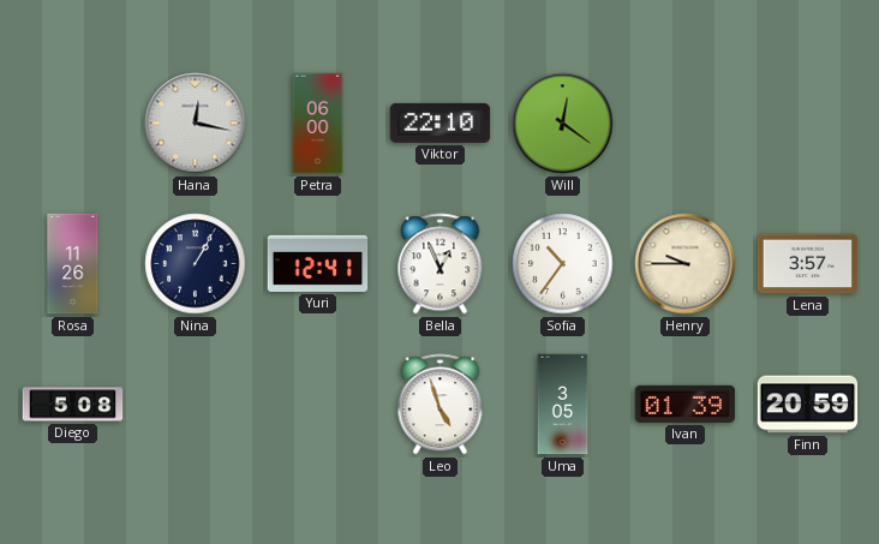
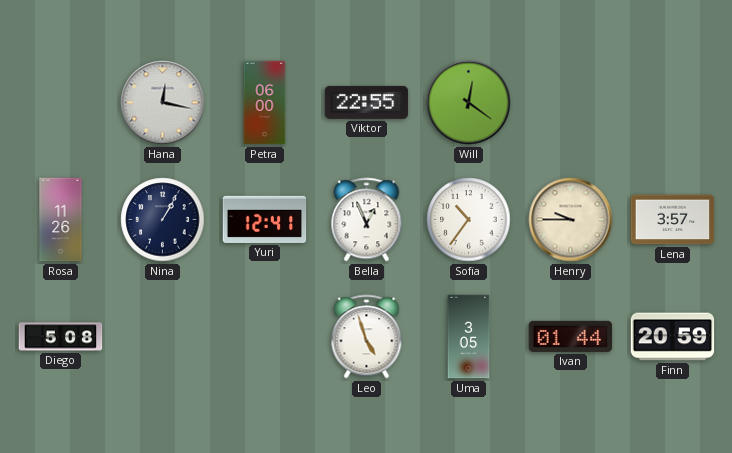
Viktor: 22:10 -> 22:55 (367, 102)
Ivan: 01:39 -> 01:44 (571, 336)
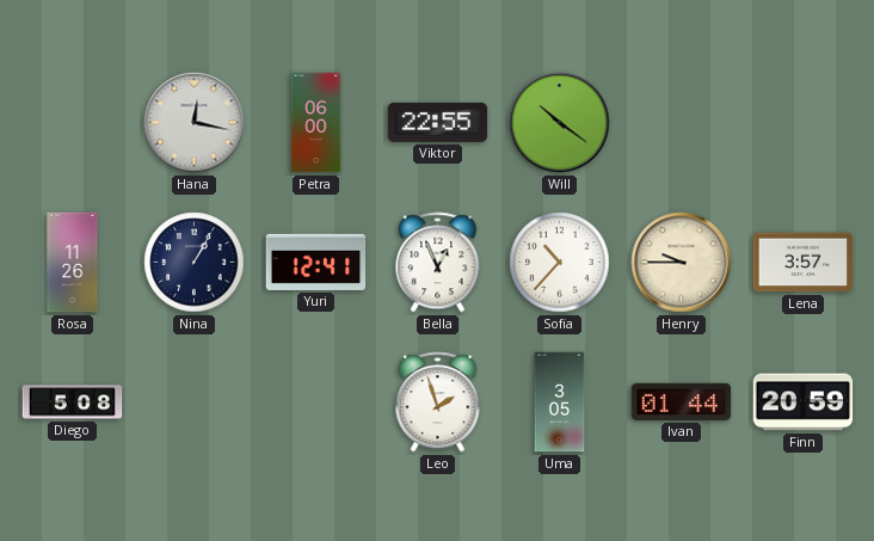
Will: 12:21 -> 10:21 (560, 123)
Sofia: 10:36 -> 10:37 (560, 263)
Leo: 4:57 -> 1:57 (438, 402)
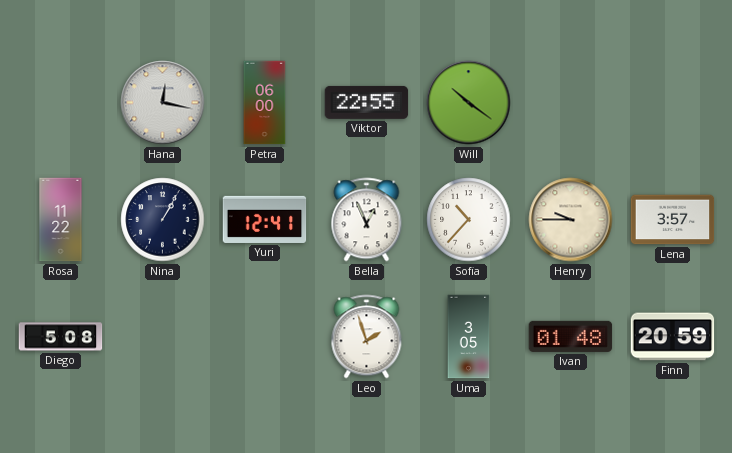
Rosa: 11:26 -> 11:22 (61, 220)
Ivan: 01:44 -> 01:48 (571, 336)
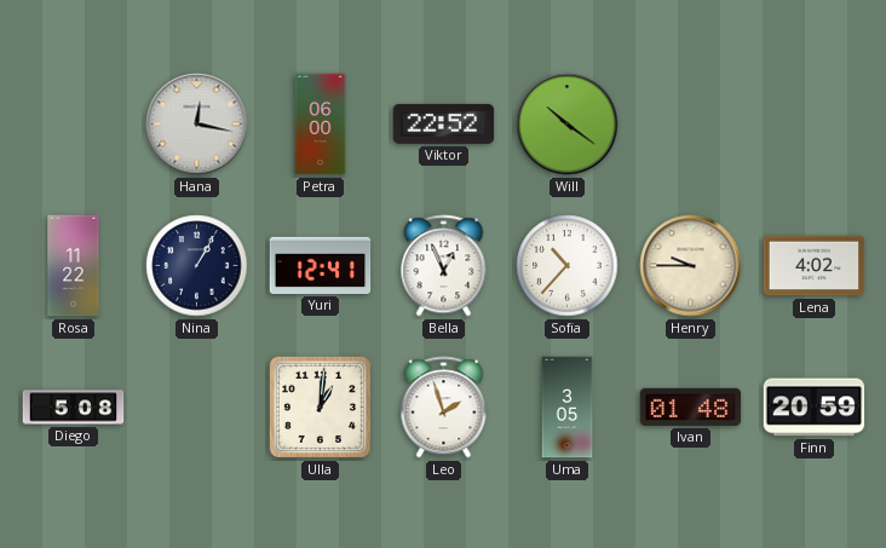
Viktor: 22:55 -> 22:52 (444, 123)
Lena: 3:57 -> 4:02 (815, 266)
Ulla: none -> 1:01 (320, 406)
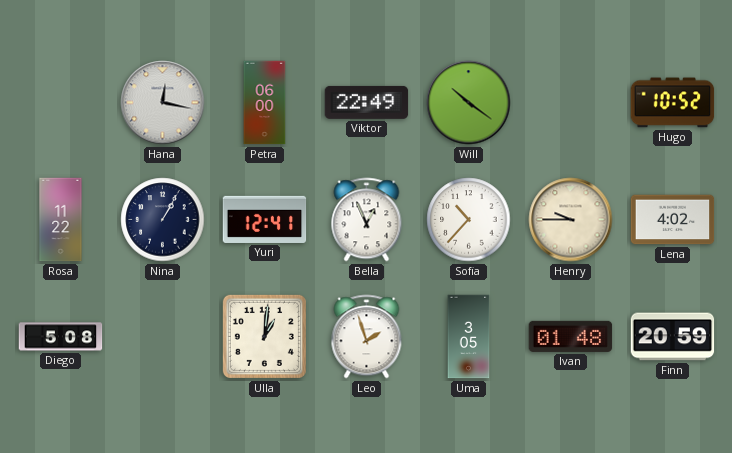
Viktor: 22:52 -> 22:49 (367, 102)
Hugo: none -> 10:52 (673, 103)
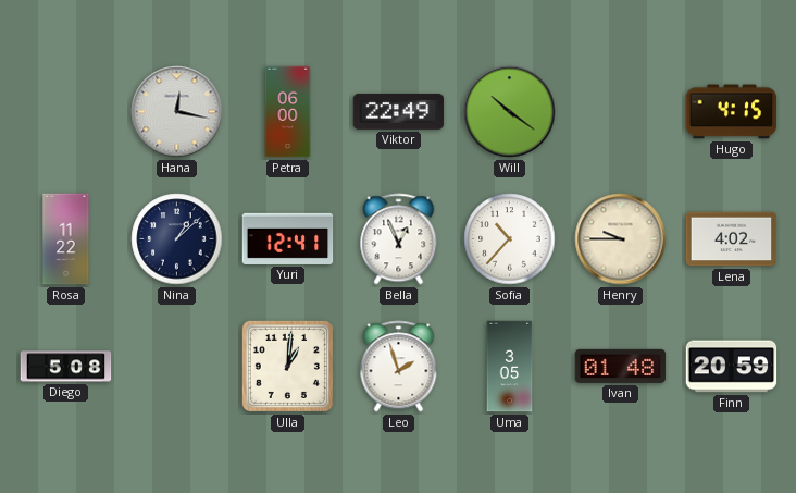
Hugo: 10:52 -> 4:15 (732, 112)
Nina: 1:05 -> 1:08 (177, 239)
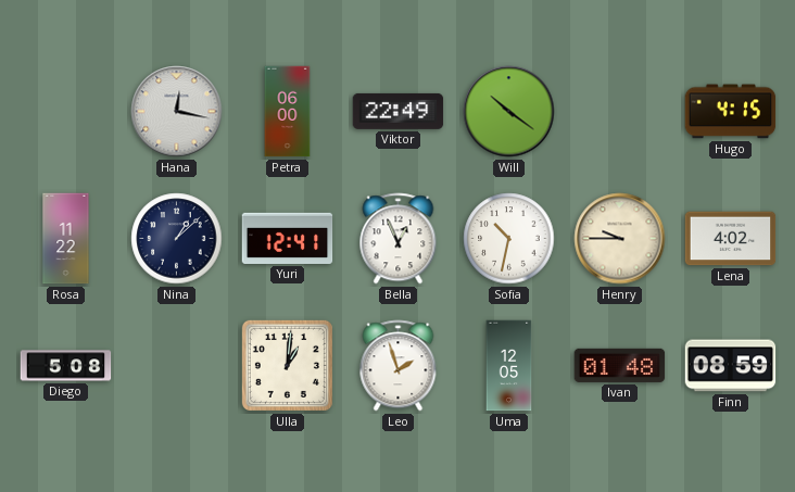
Sofia: 10:37 -> 10:32 (509, 239)
Uma: 3:05 -> 12:05 (509, 366)
Finn: 20:59 -> 08:59 (731, 366)
